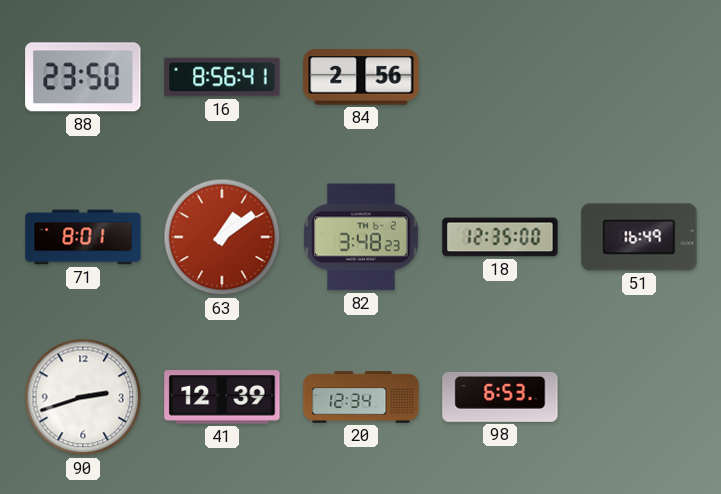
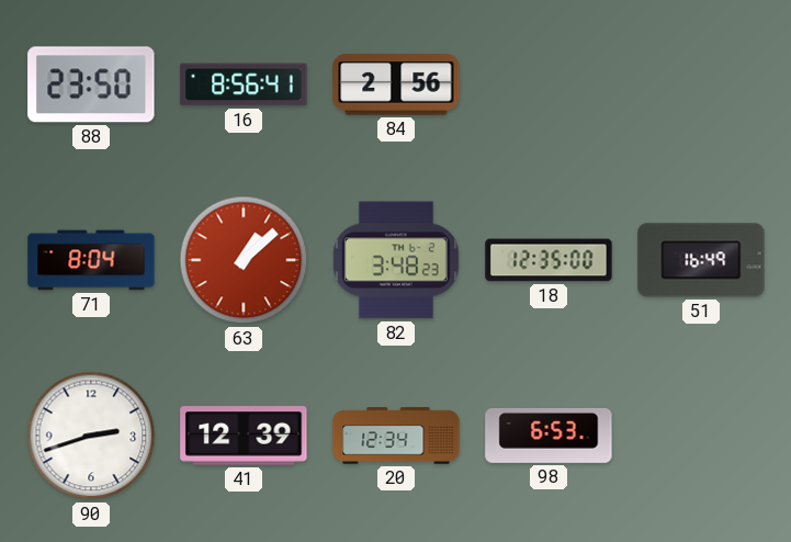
71: 8:01 -> 8:04 (91, 260)
63: 1:09 -> 1:08 (244, 260)
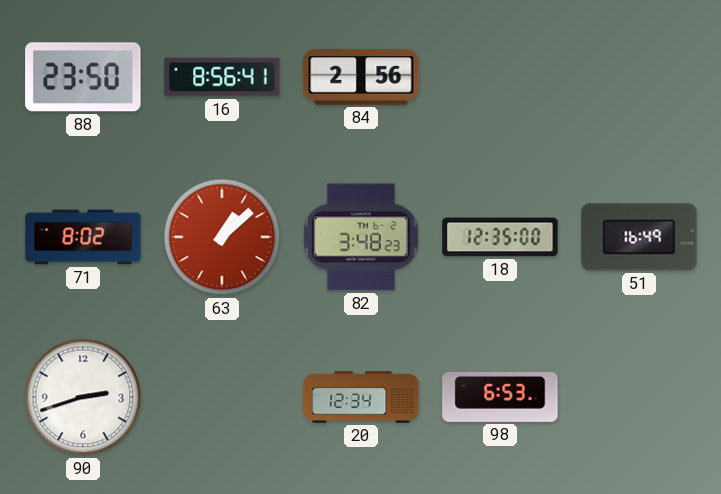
71: 8:04 -> 8:02 (83, 237)
41: 12:39 -> none (244, 436)
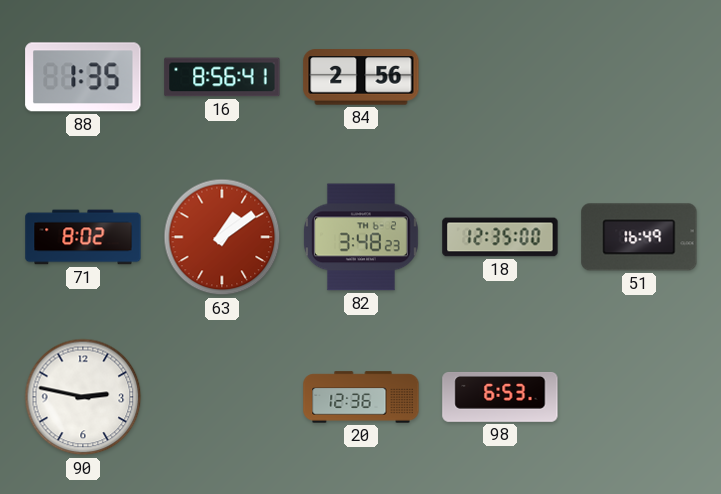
88: 23:50 -> 1:35 (83, 77)
63: 1:08 -> 1:09 (222, 237)
90: 2:42 -> 2:47 (83, 397)
20: 12:34 -> 12:36 (361, 397)
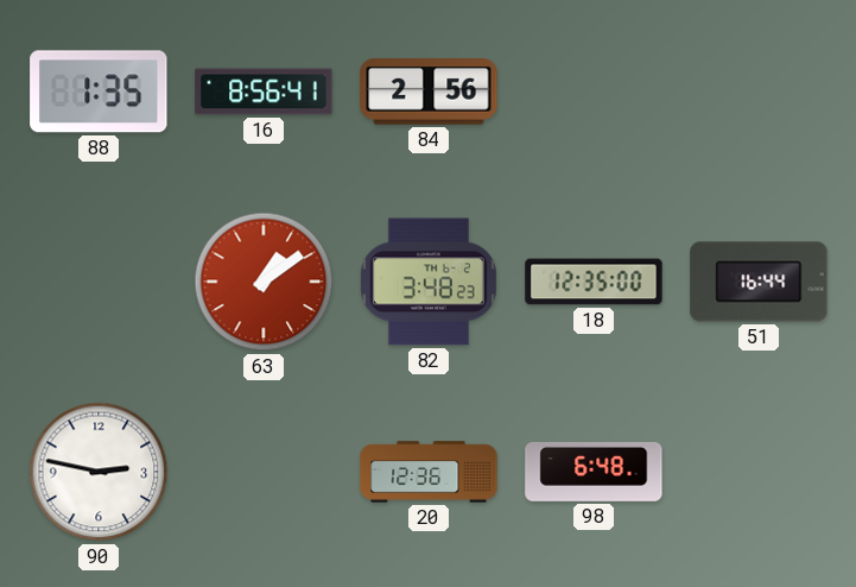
71: 8:02 -> none (83, 237)
51: 16:49 -> 16:44 (759, 282)
98: 6:53 -> 6:48 (594, 472)
